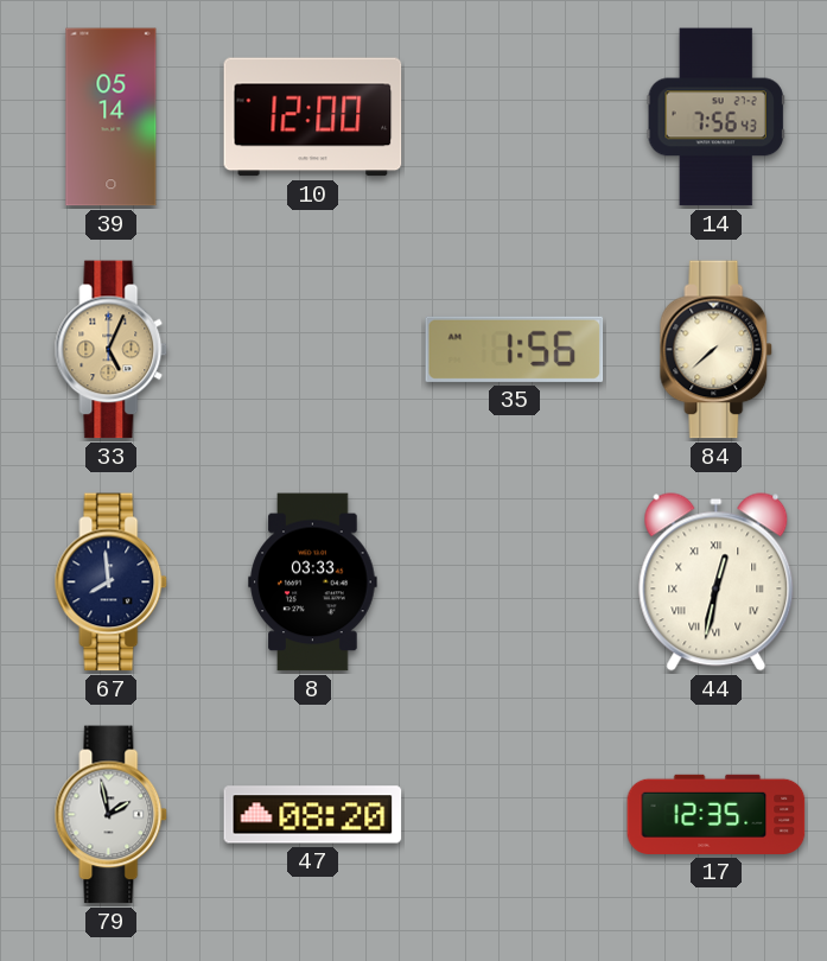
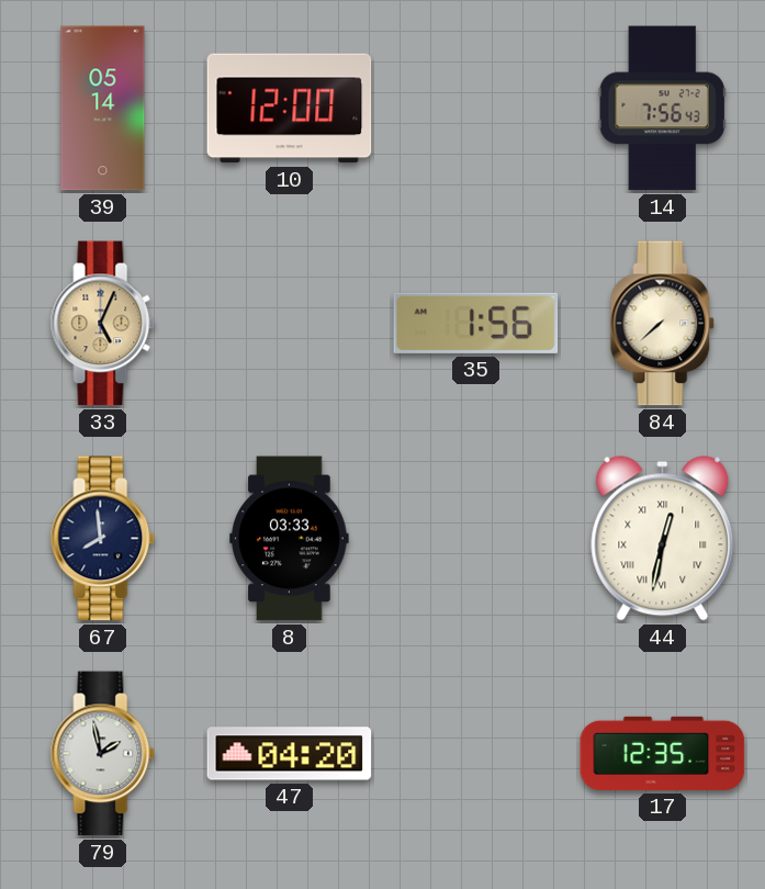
47: 08:20 -> 04:20 (290, 754)
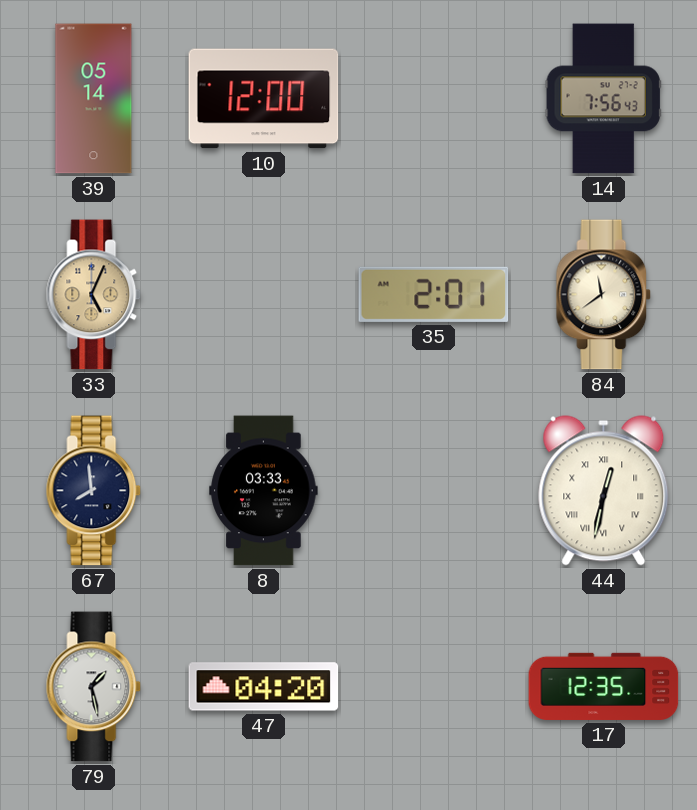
35: 1:56 -> 2:01 (434, 294)
84: 7:38 -> 11:39 (604, 295)
79: 1:58 -> 1:28 (94, 687)
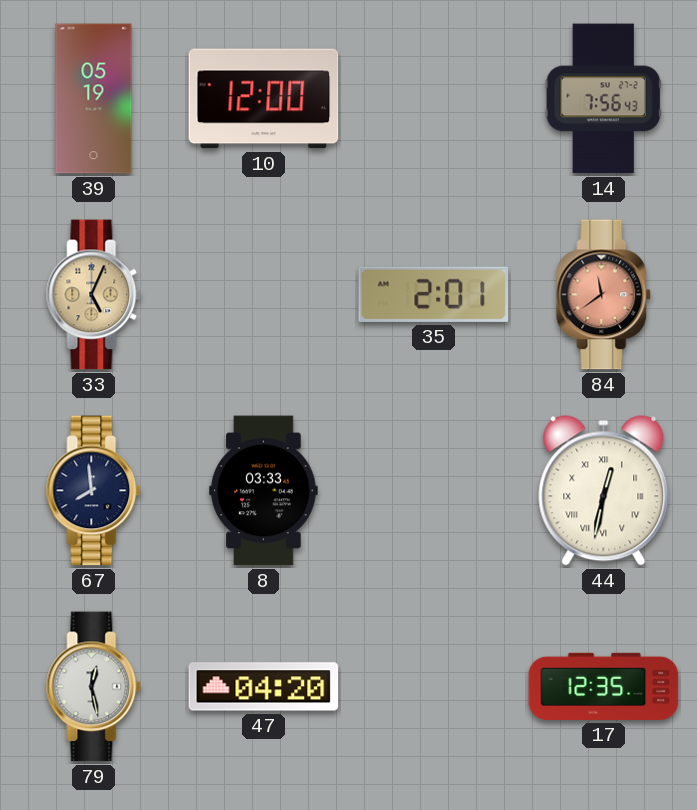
39: 05:14 -> 05:19 (94, 99)
84 dial: cream -> salmon (604, 295)
79: 1:28 -> 12:28 (94, 687)
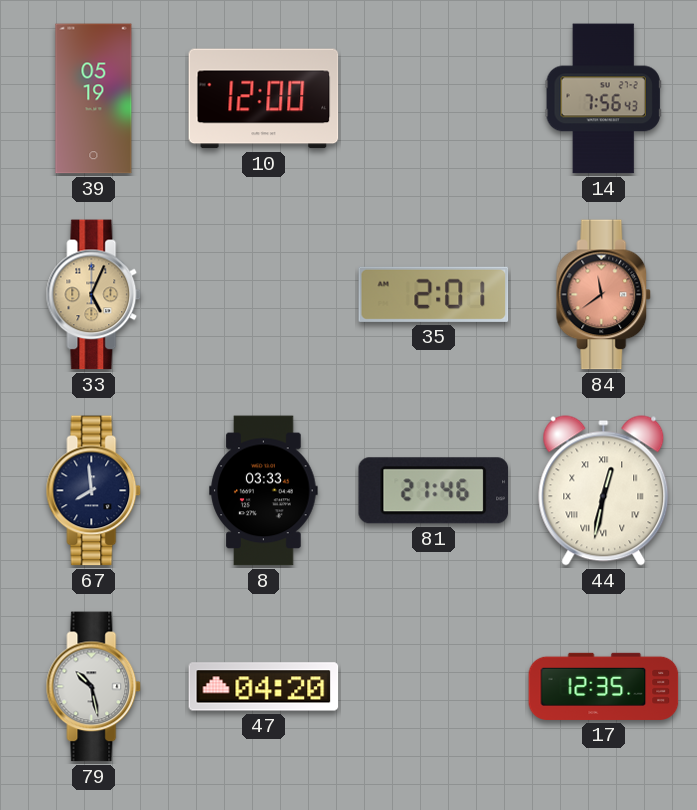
81: none -> 21:46 (434, 491)
79: 12:28 -> 10:28 (94, 687)
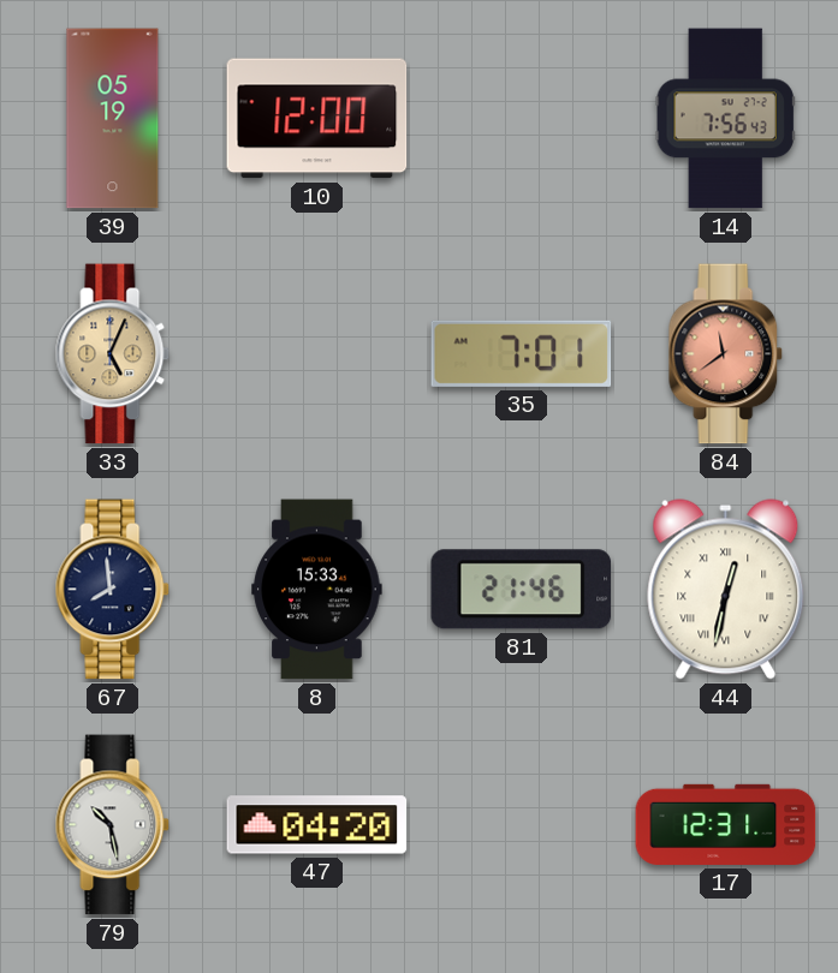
35: 2:01 -> 7:01 (522, 353)
8: 03:33 -> 15:33 (317, 590)
17: 12:35 -> 12:31 (726, 824)
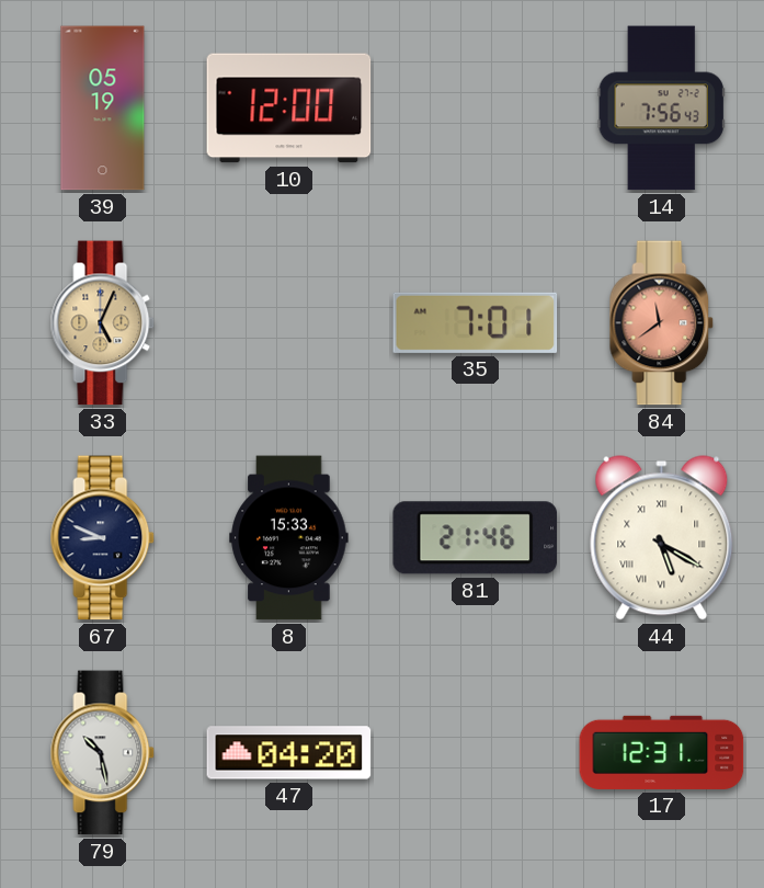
67: 7:59 -> 8:49 (103, 538)
44: 12:32 -> 5:20 (662, 538)
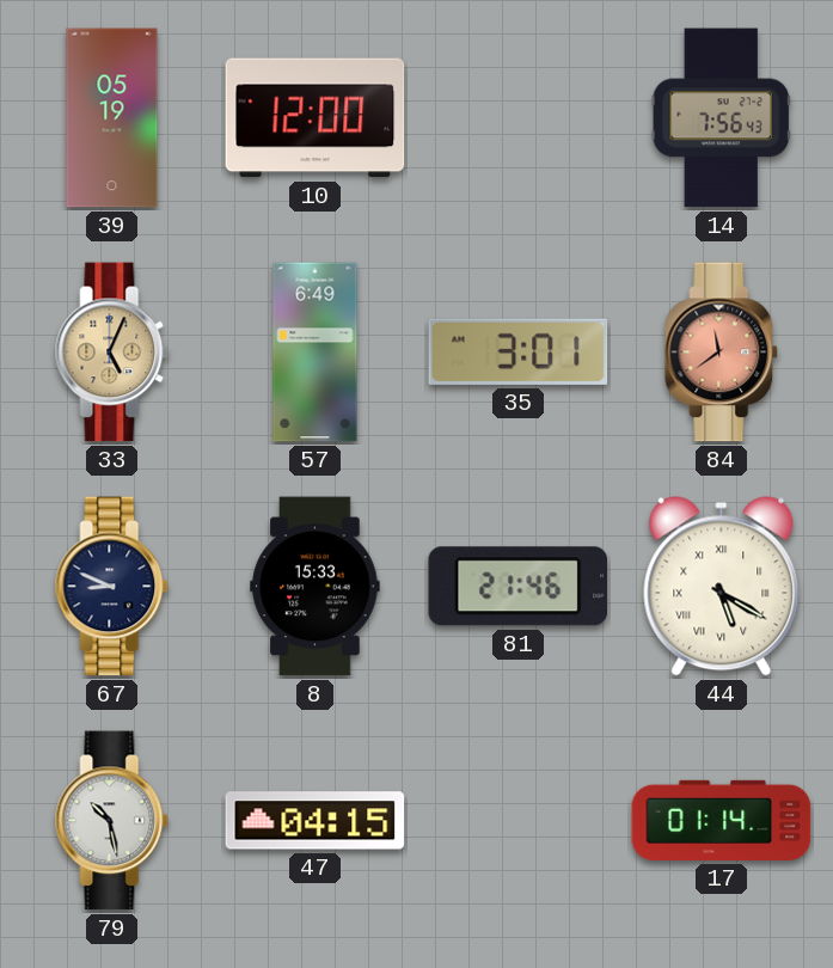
57: none -> 6:49 (316, 353)
35: 7:01 -> 3:01 (519, 351)
47: 04:20 -> 04:15 (316, 821)
17: 12:31 -> 01:14 (722, 820)
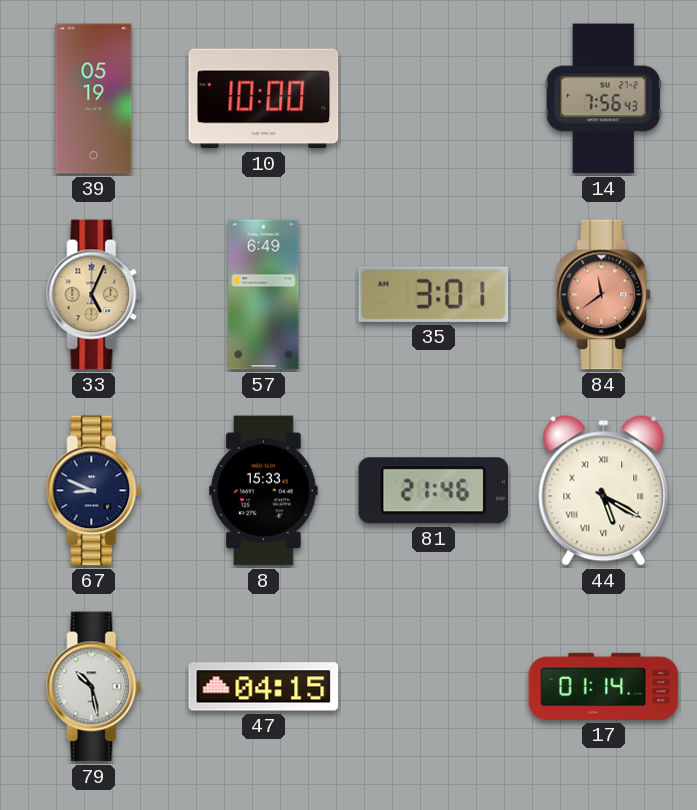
10: 12:00 -> 10:00 (264, 99)
